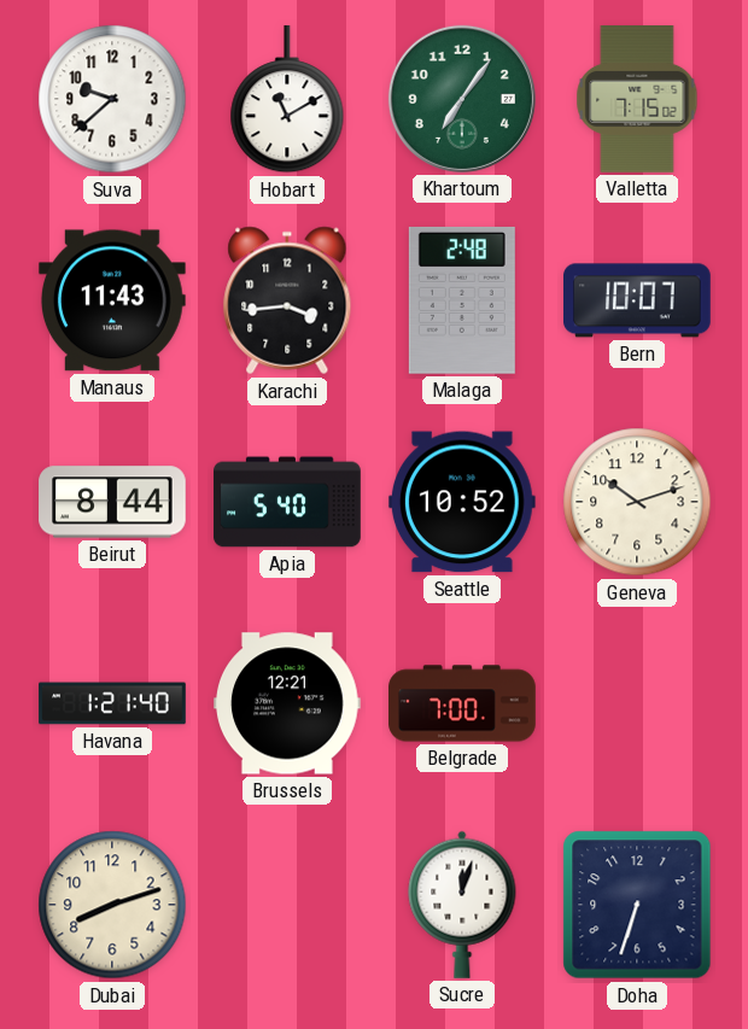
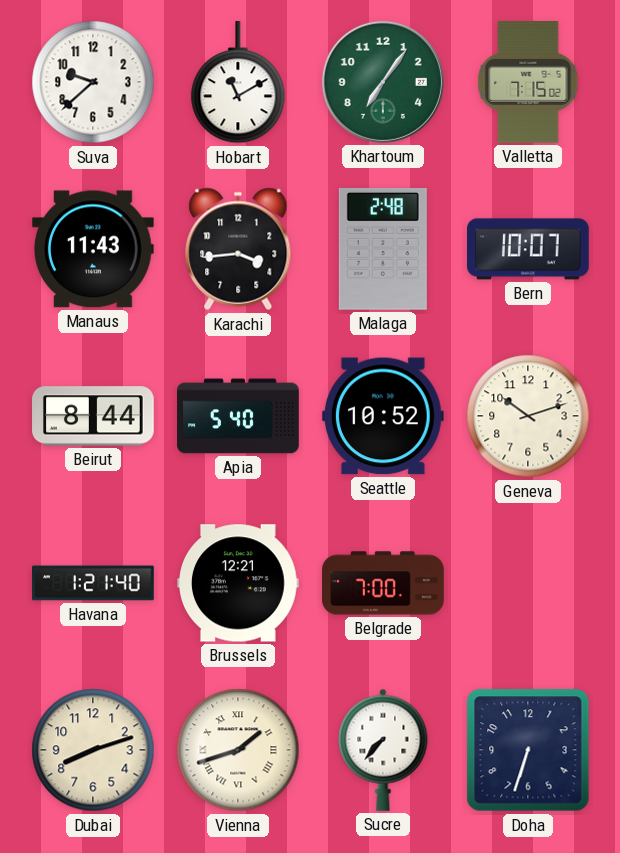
Vienna: none -> 1:42 (238, 750)
Sucre: 12:03 -> 7:37 (383, 750)
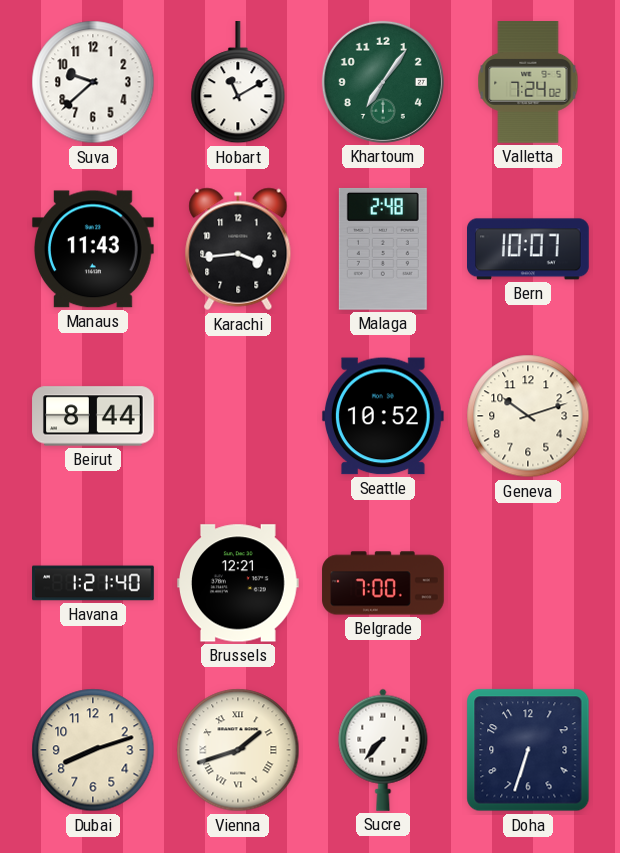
Valletta: 7:15 -> 7:24 (528, 83)
Apia: 5:40 -> none (238, 416)
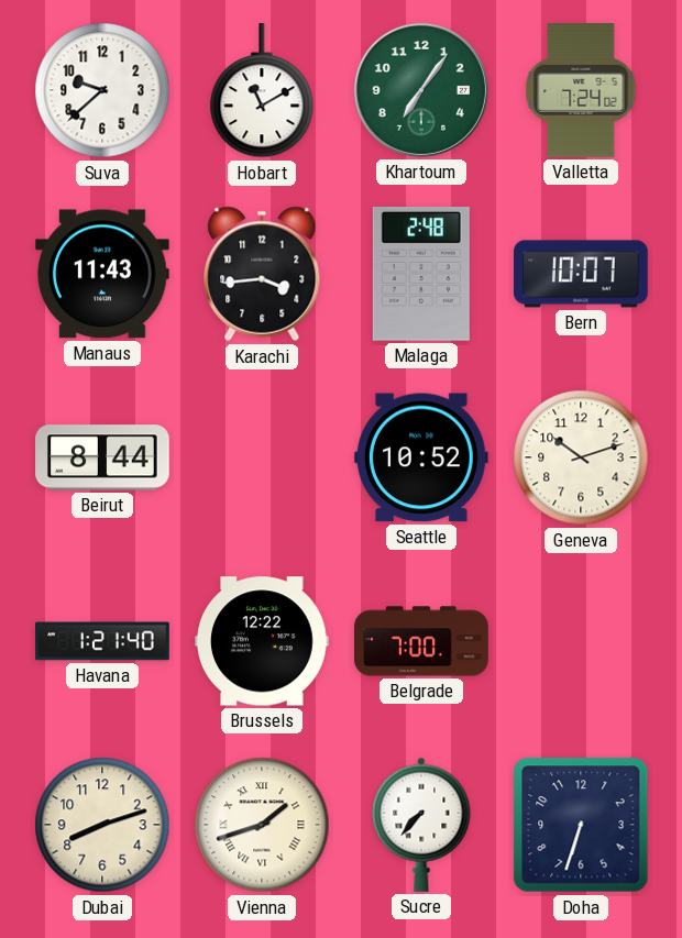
Brussels: 12:21 -> 12:22 (263, 641)
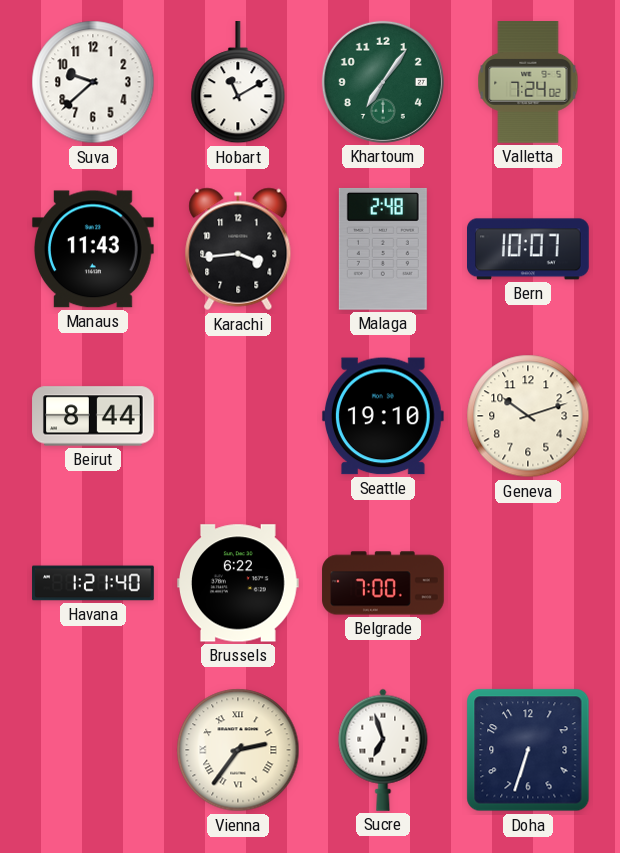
Seattle: 10:52 -> 19:10 (383, 416)
Brussels: 12:22 -> 6:22 (239, 583)
Dubai: 8:12 -> none (102, 825)
Vienna: 1:42 -> 2:36 (238, 750)
Sucre: 7:37 -> 6:57 (383, 750)
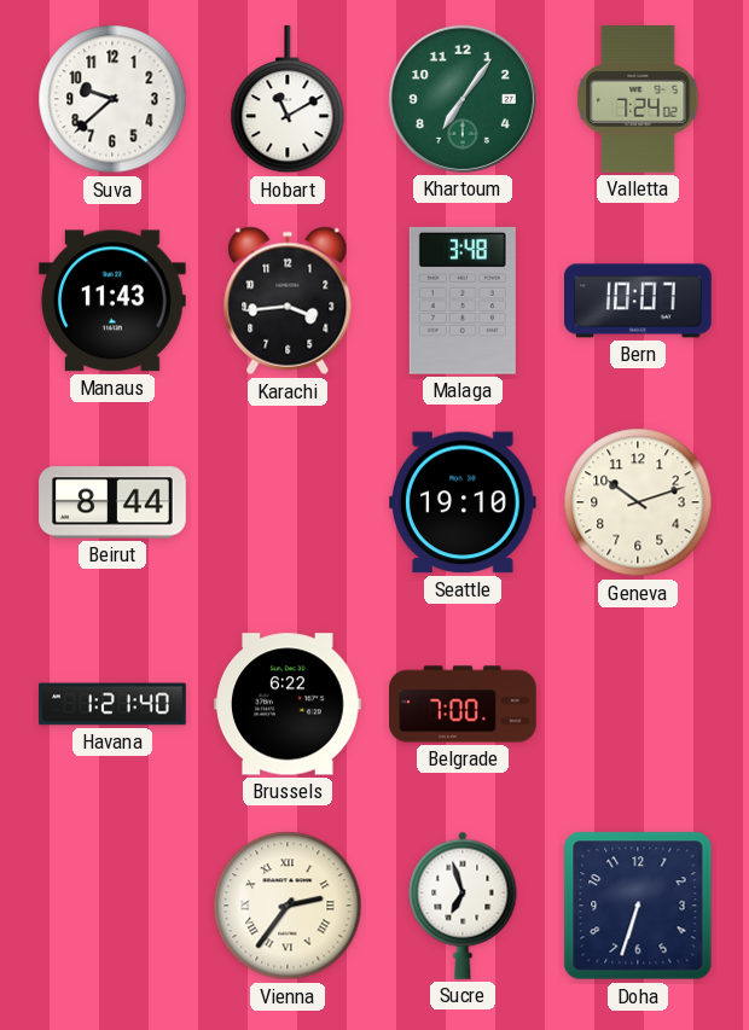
Malaga: 2:48 -> 3:48 (463, 301)
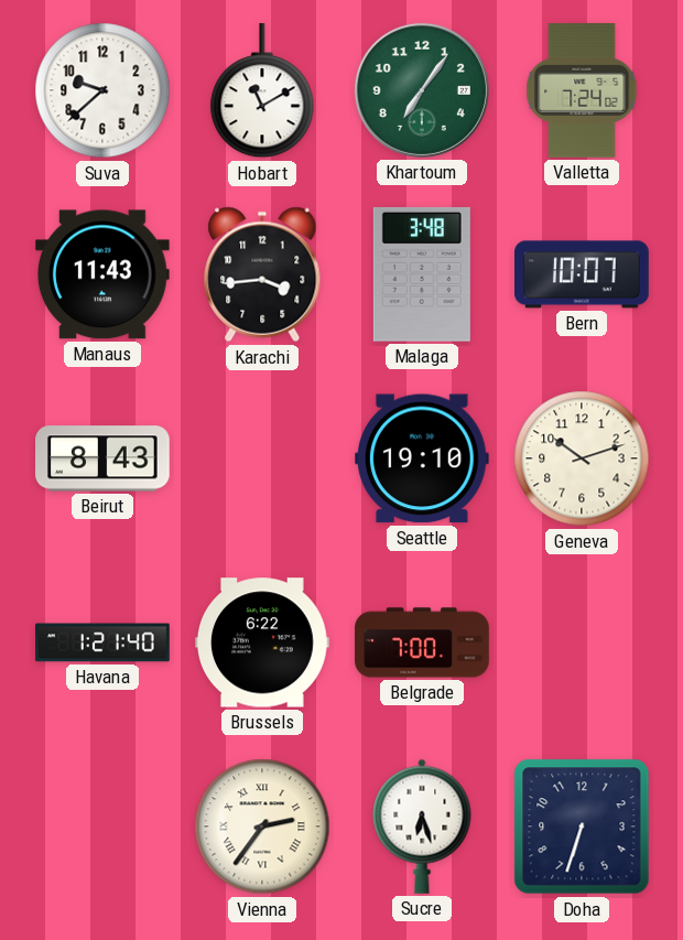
Beirut: 8:44 -> 8:43 (102, 458)
Sucre: 6:57 -> 6:27 (422, 826)
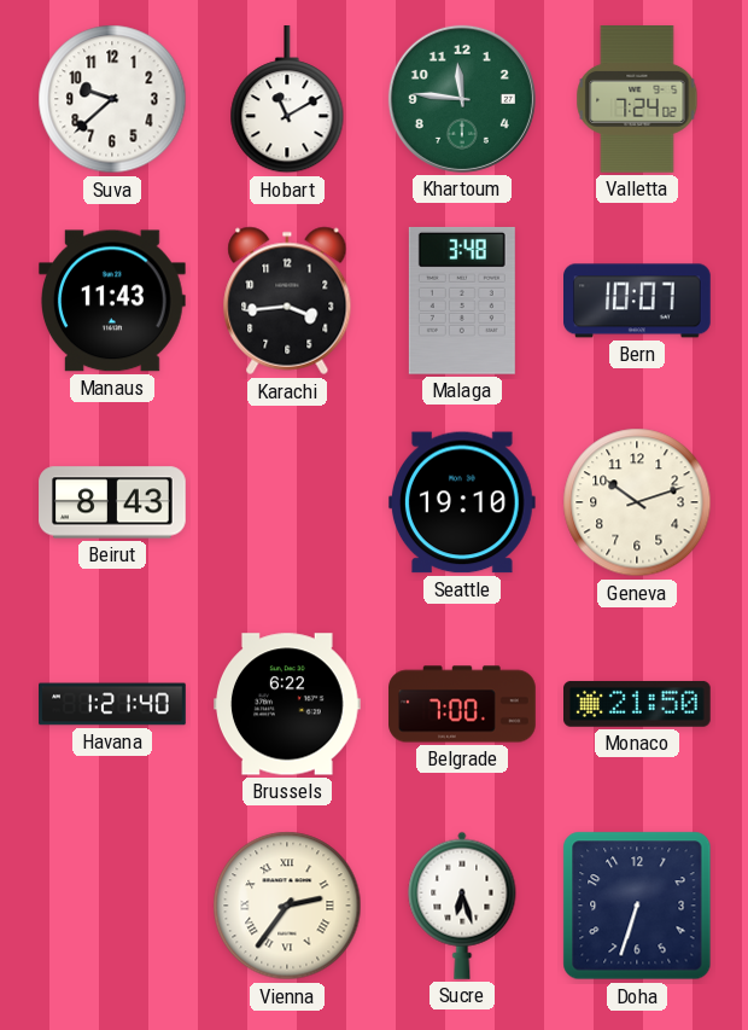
Khartoum: 7:06 -> 11:46 (462, 99)
Monaco: none -> 21:50 (638, 704)
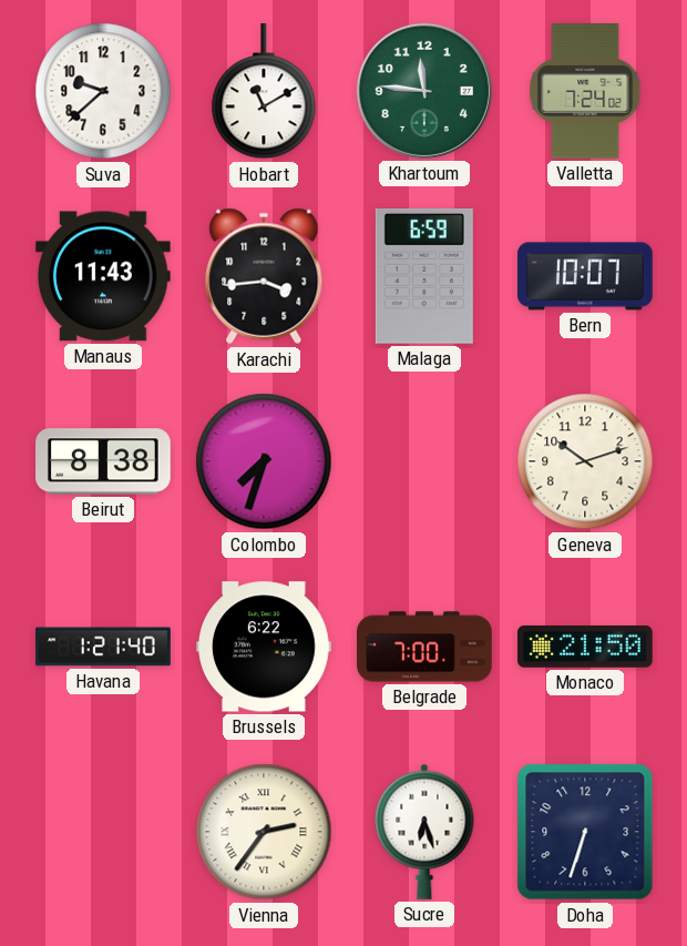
Malaga: 3:48 -> 6:59 (424, 276)
Beirut: 8:43 -> 8:38 (103, 461)
Colombo: none -> 7:33 (264, 461)
Seattle: 19:10 -> none (462, 502)
